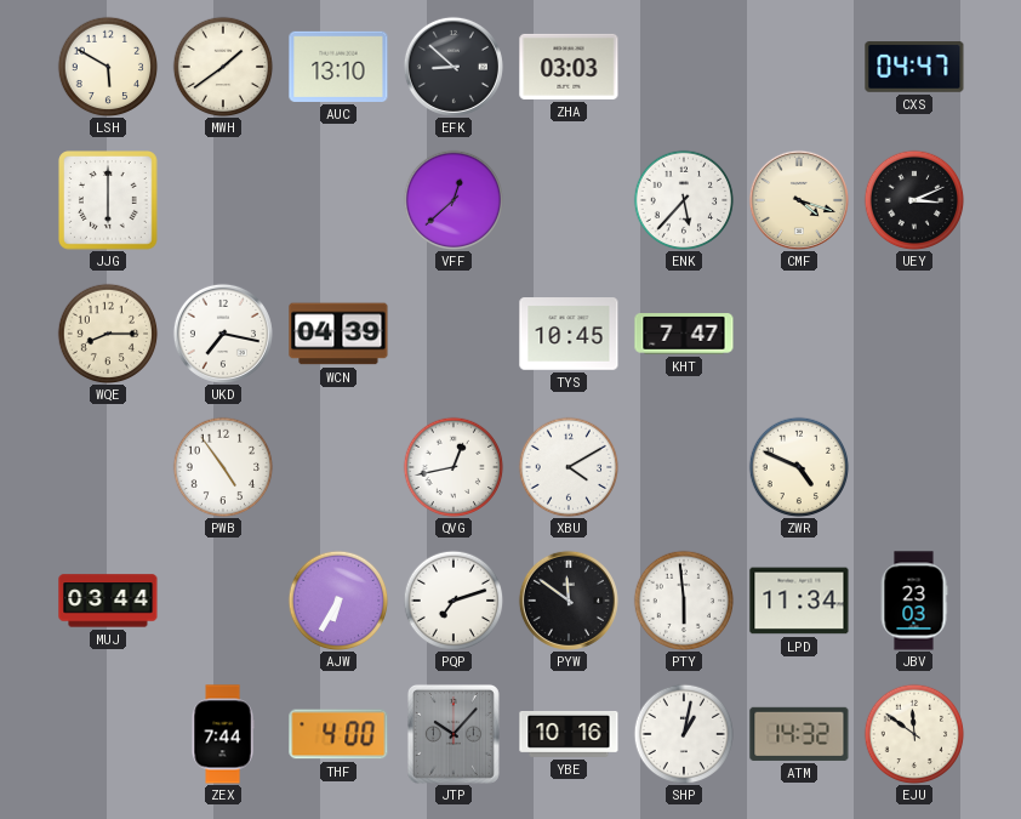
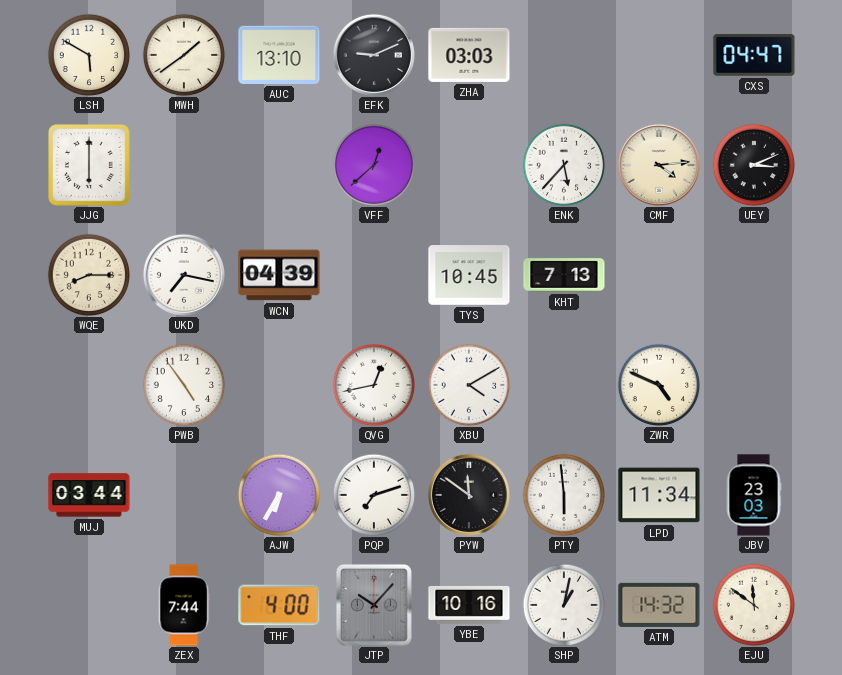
EFK: 8:52 -> 9:11 (374, 55)
CMF: 4:18 -> 4:14 (659, 165)
KHT: 7:47 -> 7:13 (564, 275)
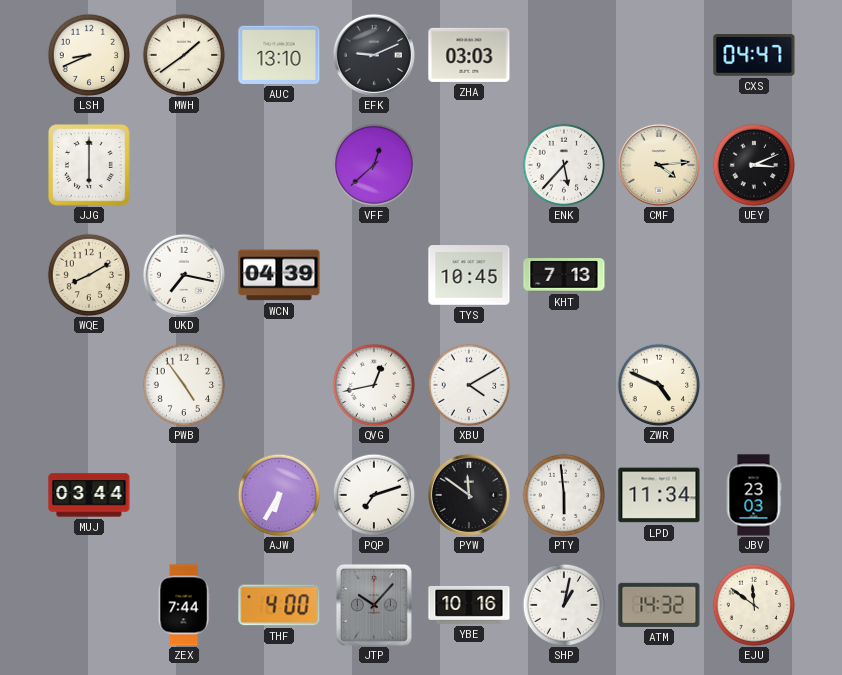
LSH: 5:50 -> 8:41 (89, 55)
WQE: 8:15 -> 8:10 (89, 275)
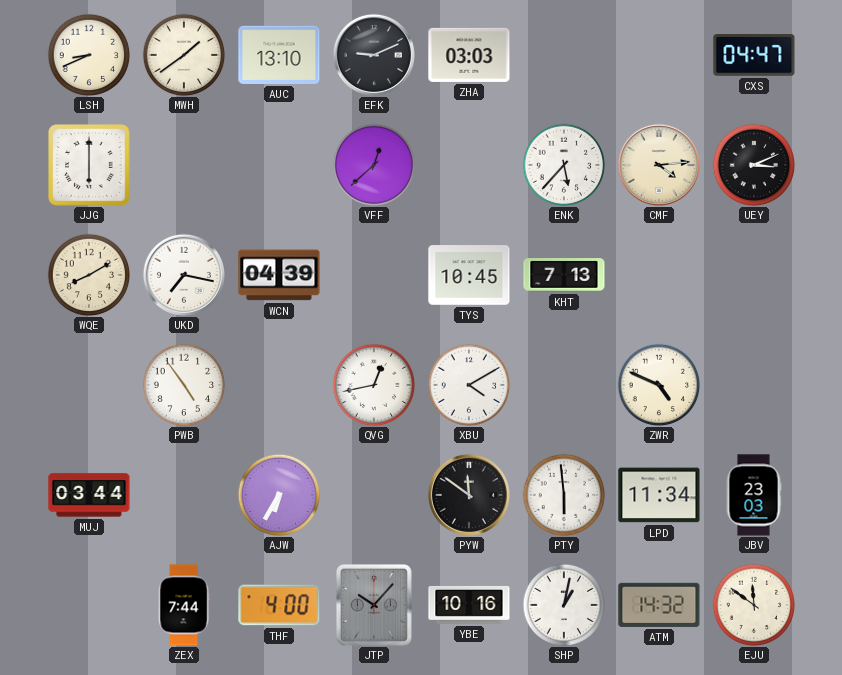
PQP: 7:12 -> none (374, 495)
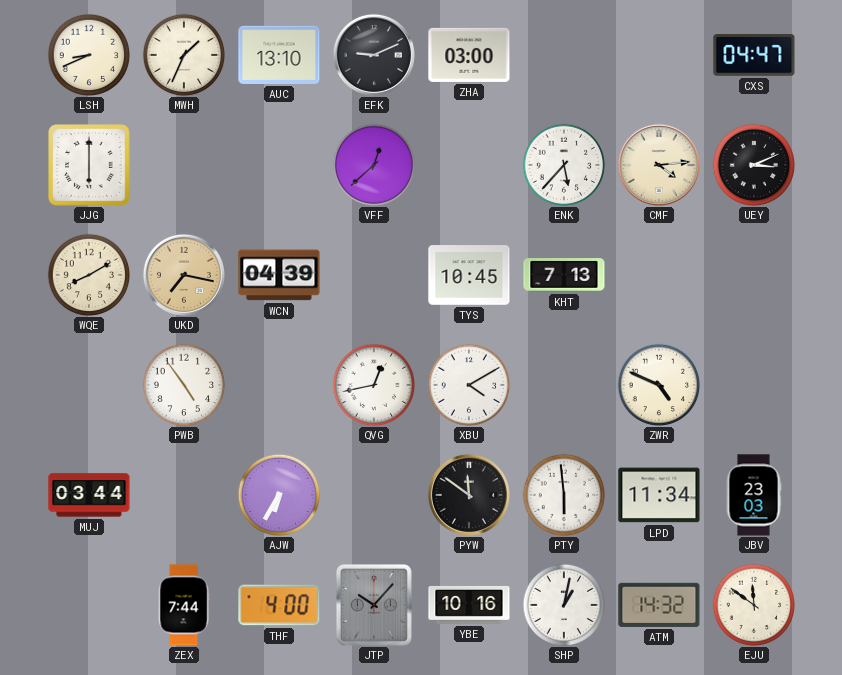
MWH: 1:39 -> 1:34 (184, 55)
ZHA: 03:03 -> 03:00 (469, 55)
UKD dial: white -> champagne (184, 275)
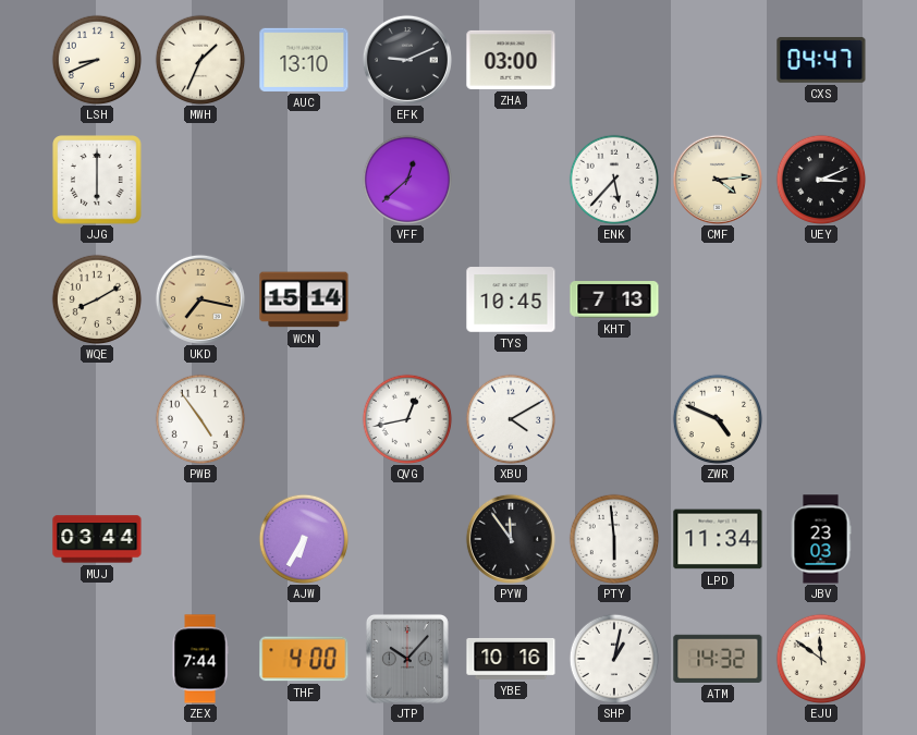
WCN: 04:39 -> 15:14 (304, 299)
PYW: 11:51 -> 11:54 (511, 539)
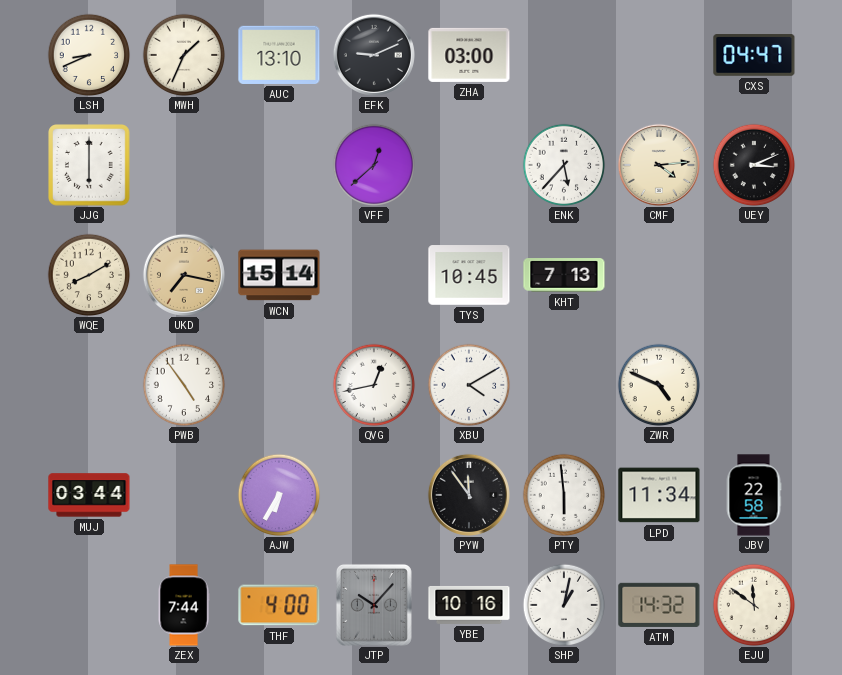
JBV: 23:03 -> 22:58 (754, 495)
